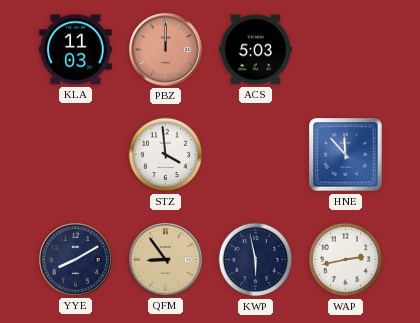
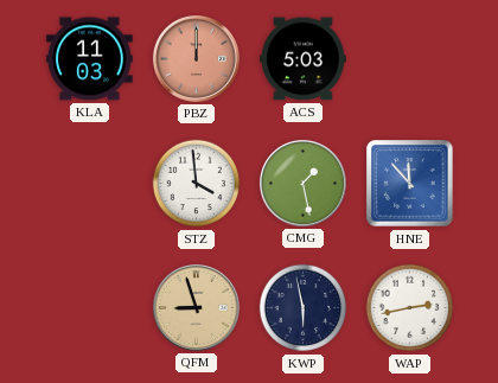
CMG: none -> 1:28 (302, 183)
YYE: 8:10 -> none (75, 259)
QFM: 8:54 -> 8:57 (196, 307)
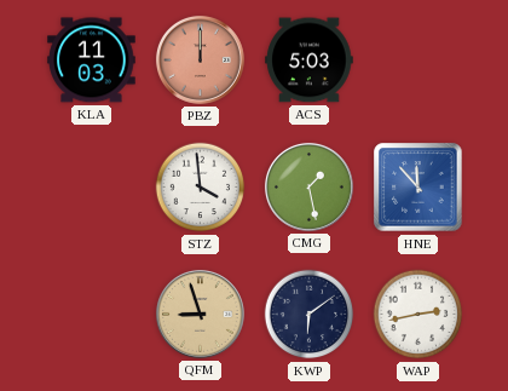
KWP: 5:58 -> 6:09 (310, 315)
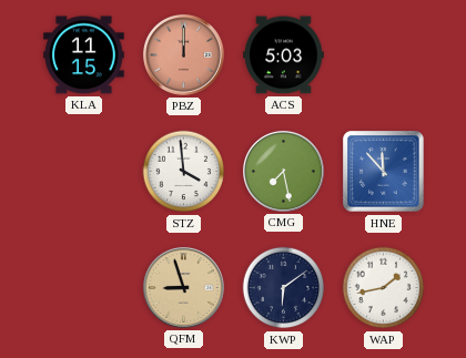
KLA: 11:03 -> 11:15 (84, 55)
CMG: 1:28 -> 7:28 (283, 171)
WAP: 2:43 -> 1:43 (384, 288)
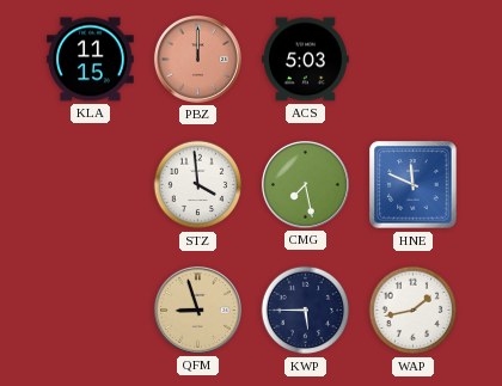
HNE: 11:53 -> 11:49 (414, 185)
KWP: 6:09 -> 5:45 (306, 311)
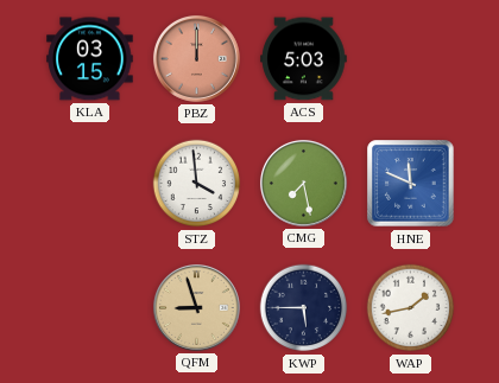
KLA: 11:15 -> 03:15 (90, 59)
